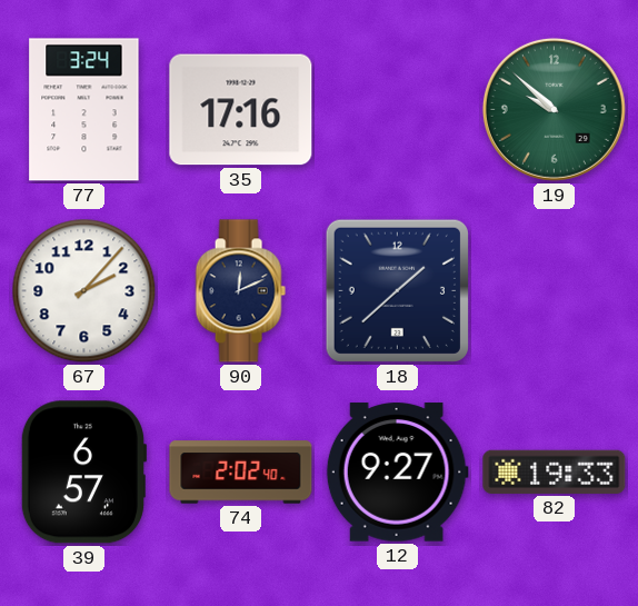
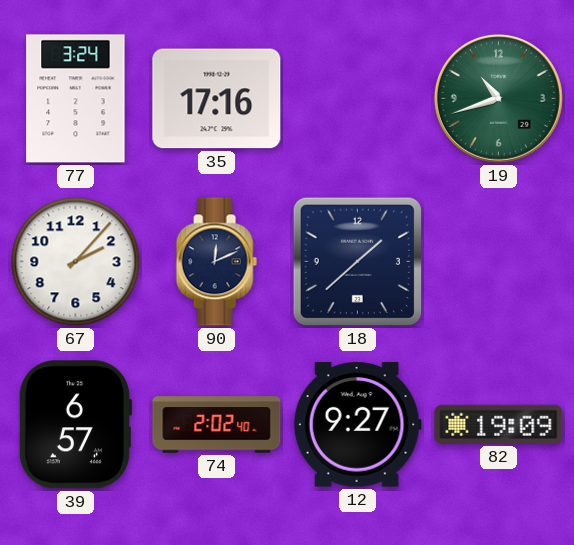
19: 9:52 -> 10:42 (498, 98)
82: 19:33 -> 19:09 (499, 424)
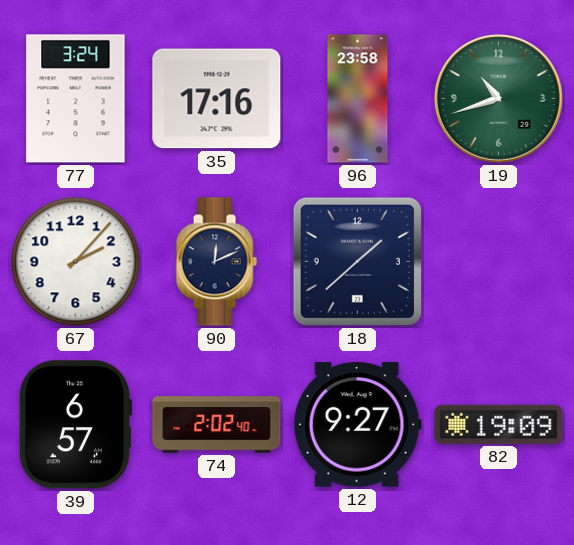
96: none -> 23:58 (358, 99)
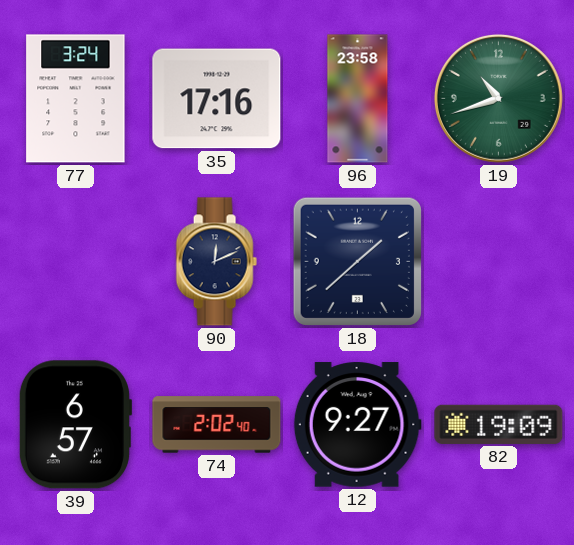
67: 2:07 -> none (76, 262)
